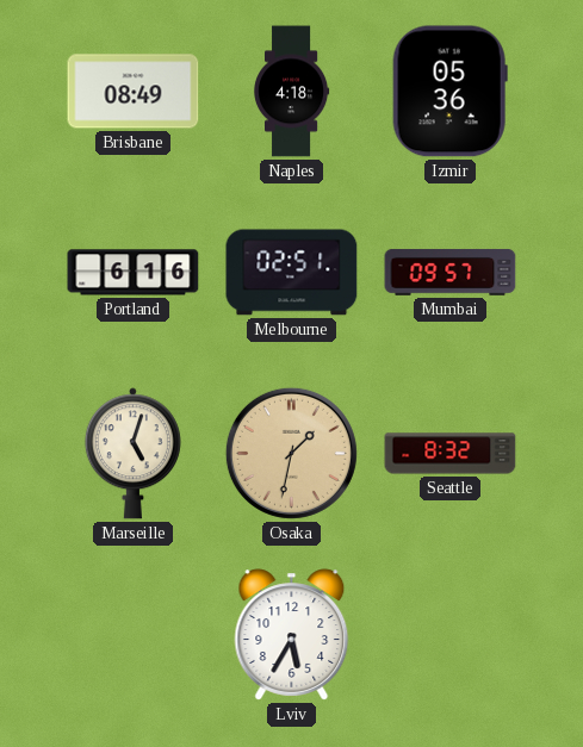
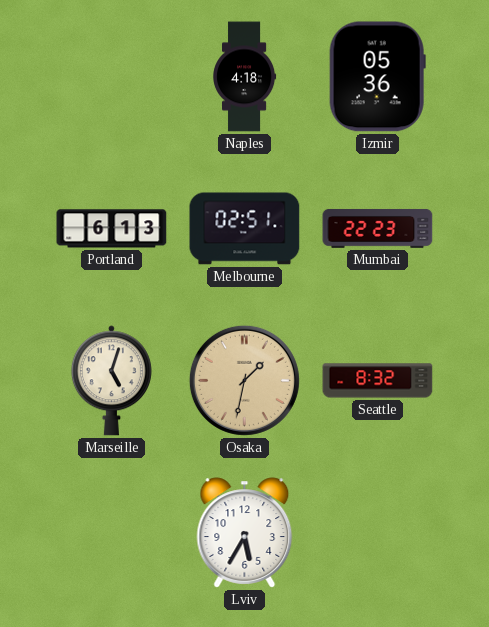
Brisbane: 08:49 -> none (134, 92)
Portland: 6:16 -> 6:13 (112, 229)
Mumbai: 09:57 -> 22:23 (378, 229)
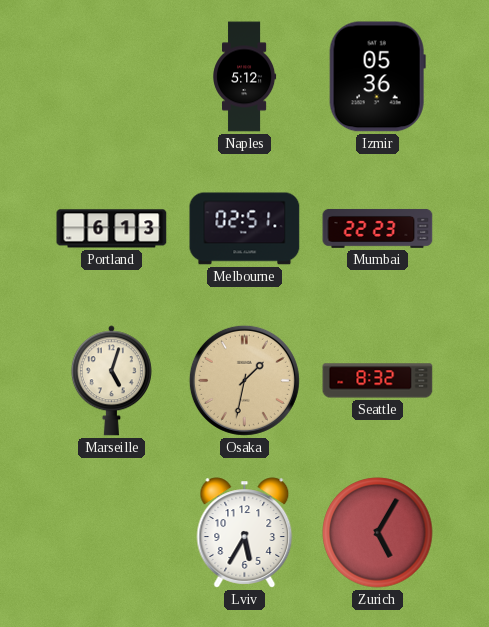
Naples: 4:18 -> 5:12 (244, 77)
Zurich: none -> 5:05 (378, 533)
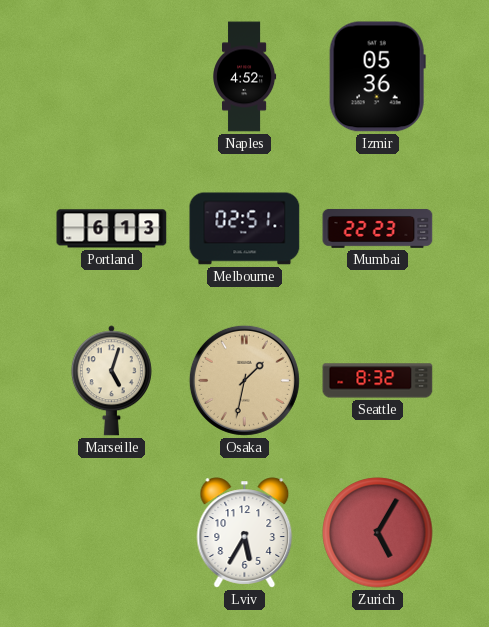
Naples: 5:12 -> 4:52 (244, 77)
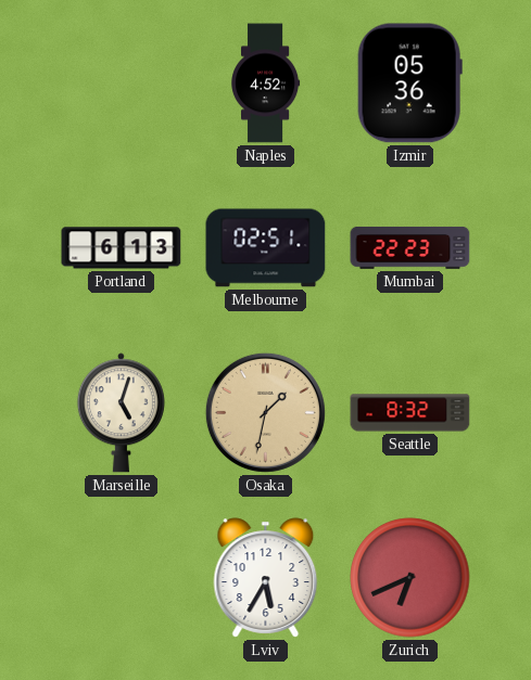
Zurich: 5:05 -> 6:41 (410, 578)
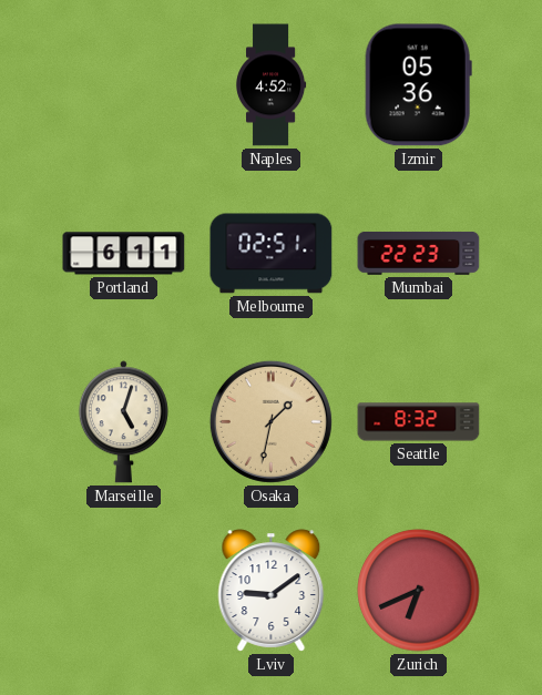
Portland: 6:13 -> 6:11 (124, 254)
Lviv: 5:35 -> 9:09 (272, 591)
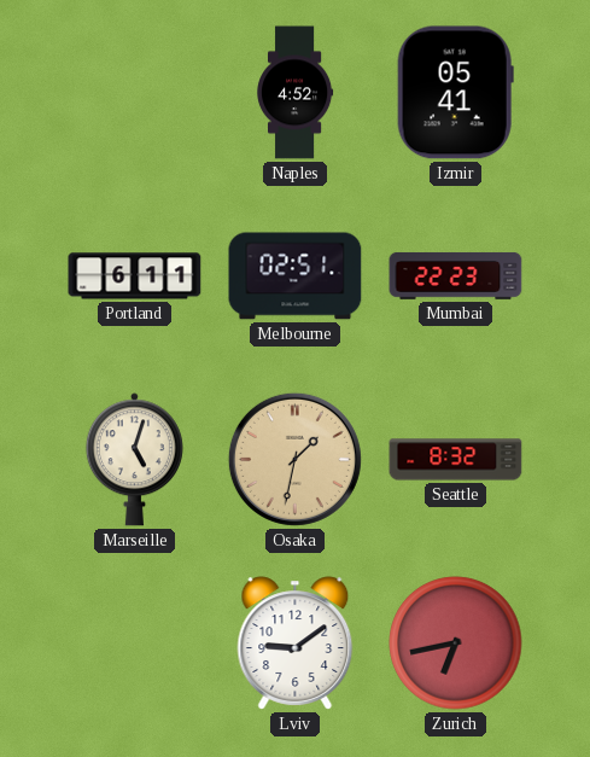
Izmir: 05:36 -> 05:41 (455, 93)
Zurich: 6:41 -> 6:43 (456, 644)
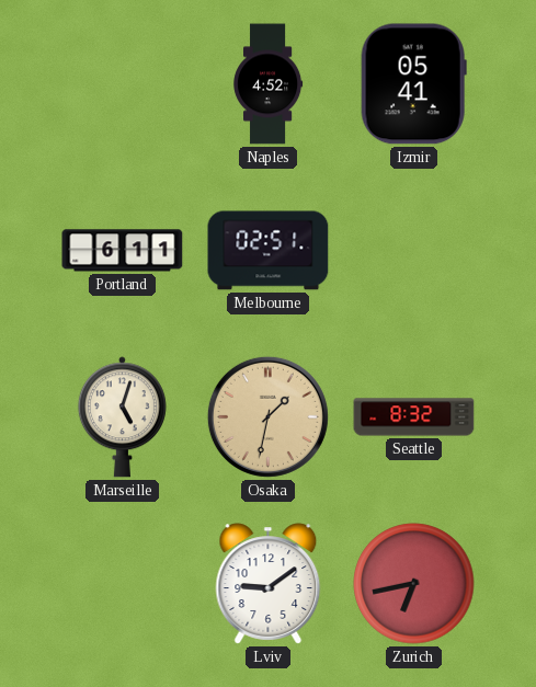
Mumbai: 22:23 -> none (456, 276)
